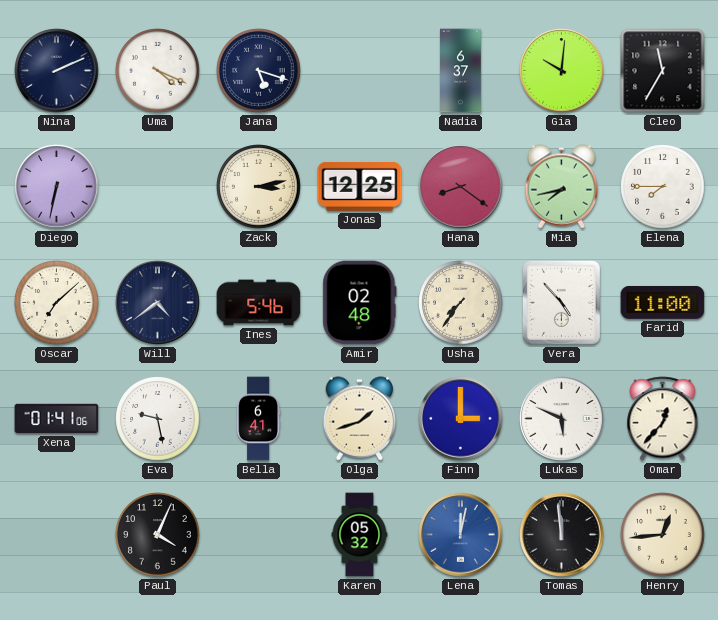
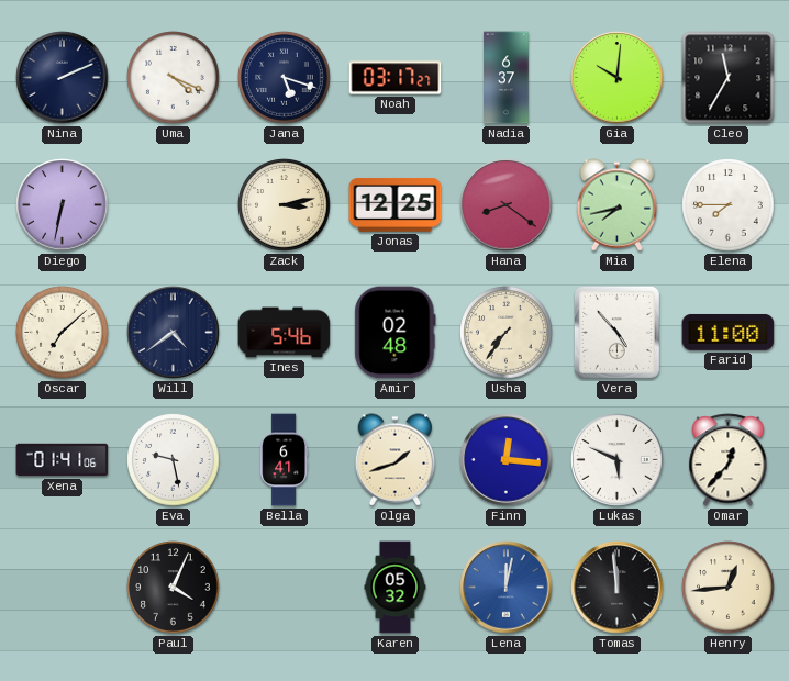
Noah: none -> 03:17 (396, 78)
Finn: 3:00 -> 12:16 (507, 460)
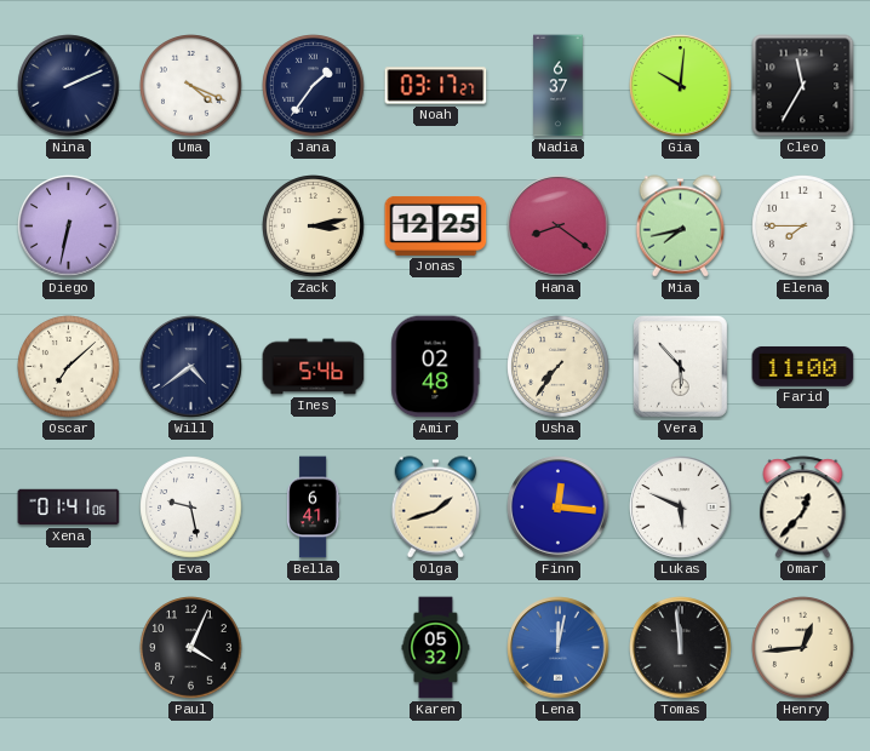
Jana: 5:18 -> 1:36 (314, 86)
Vera: 4:53 -> 5:53 (680, 366)
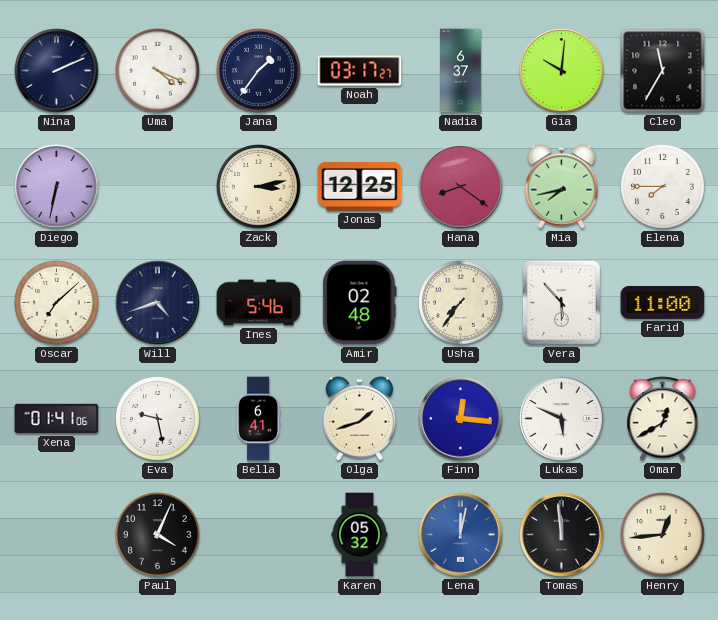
Will: 4:39 -> 4:42 (158, 303)
Omar: 12:37 -> 12:40 (663, 419)
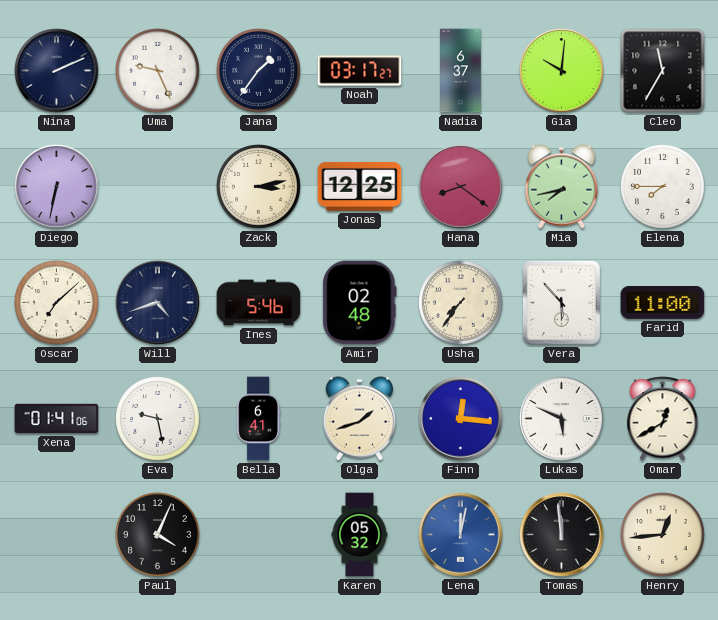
Uma: 4:19 -> 9:26 (158, 71)
